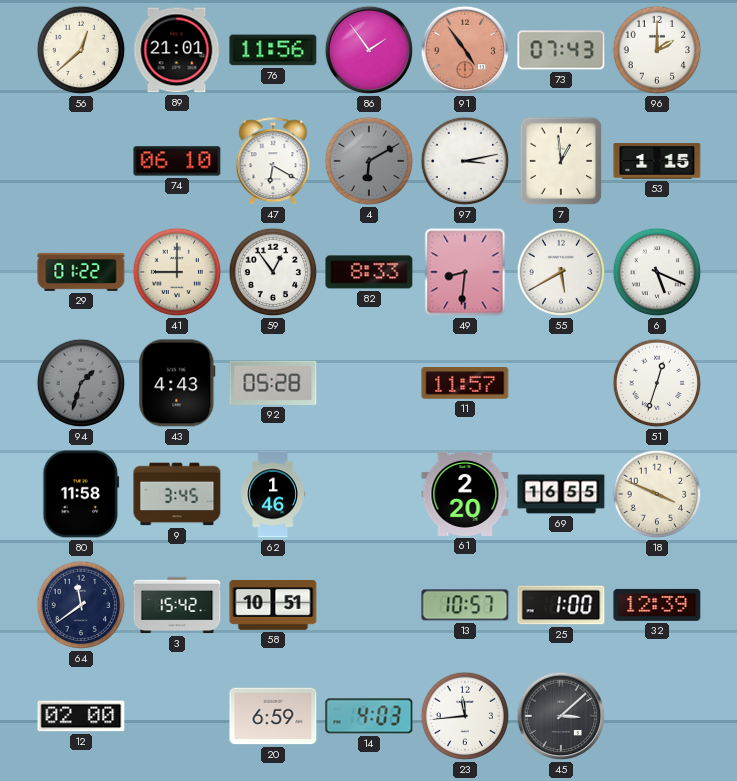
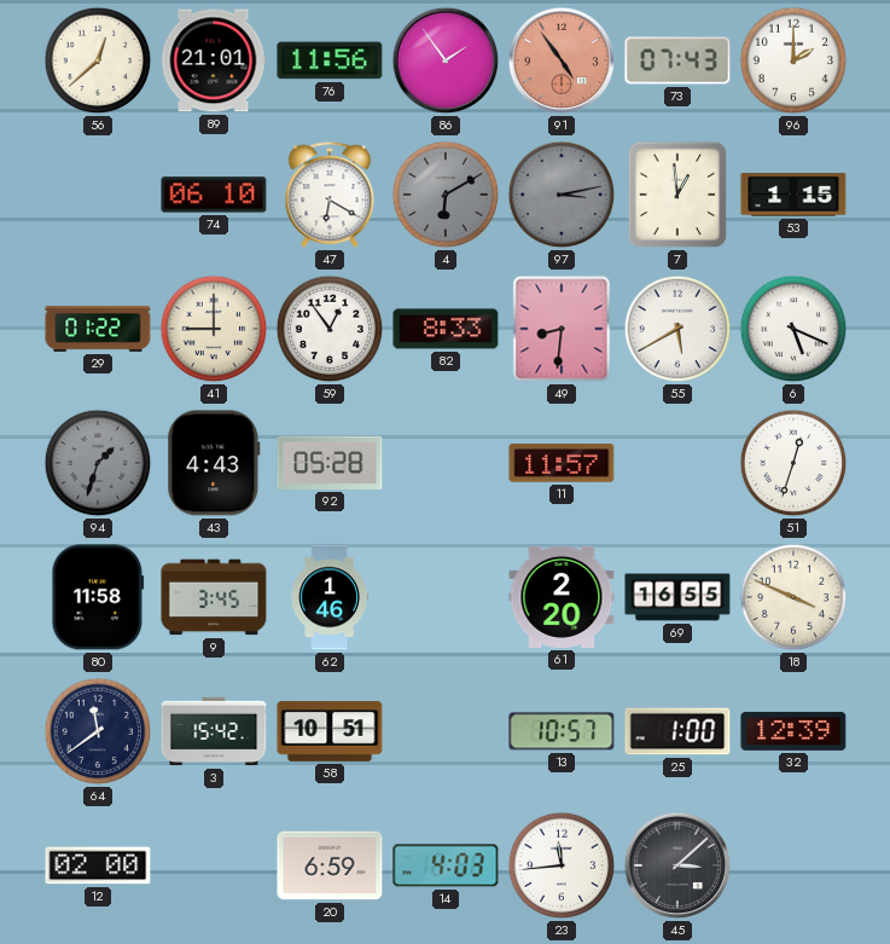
97 dial: white -> grey (562, 195)
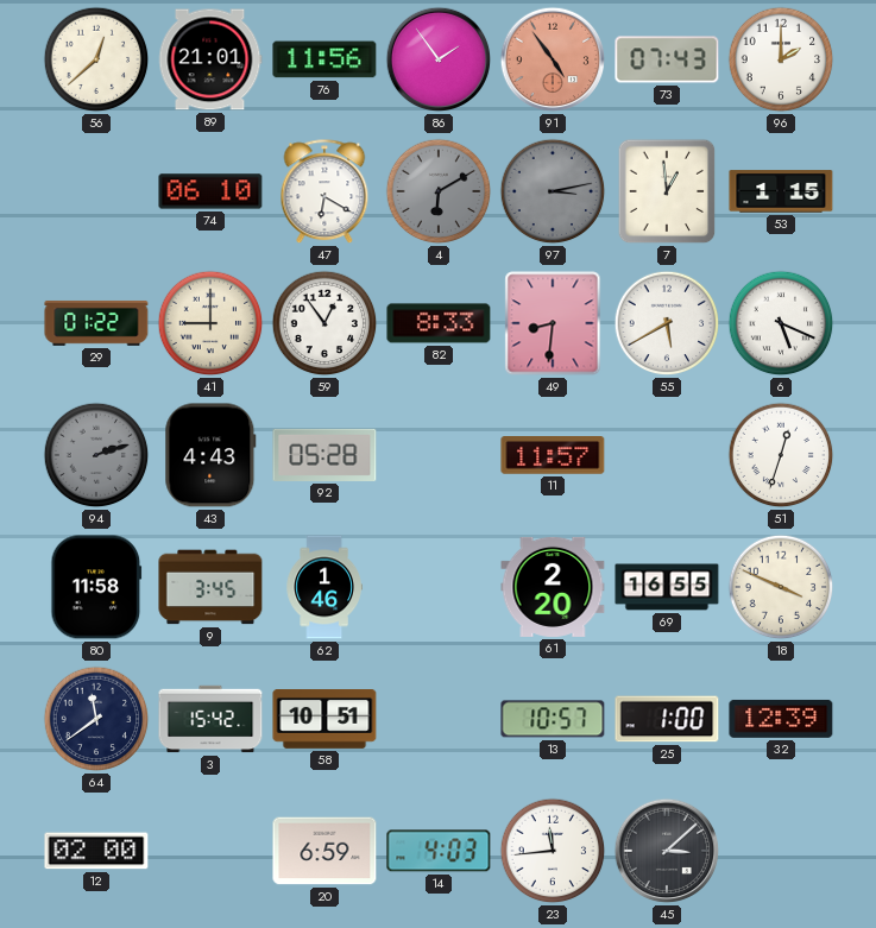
94: 1:33 -> 2:12 (96, 455)
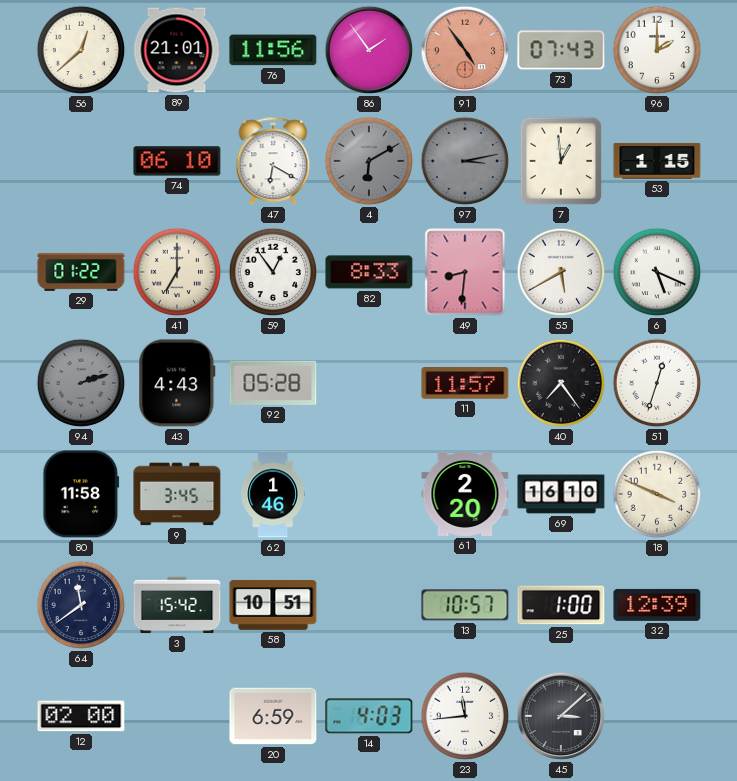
41: 9:00 -> 7:00 (177, 272)
40: none -> 7:24 (561, 383)
69: 16:55 -> 16:10 (561, 494)
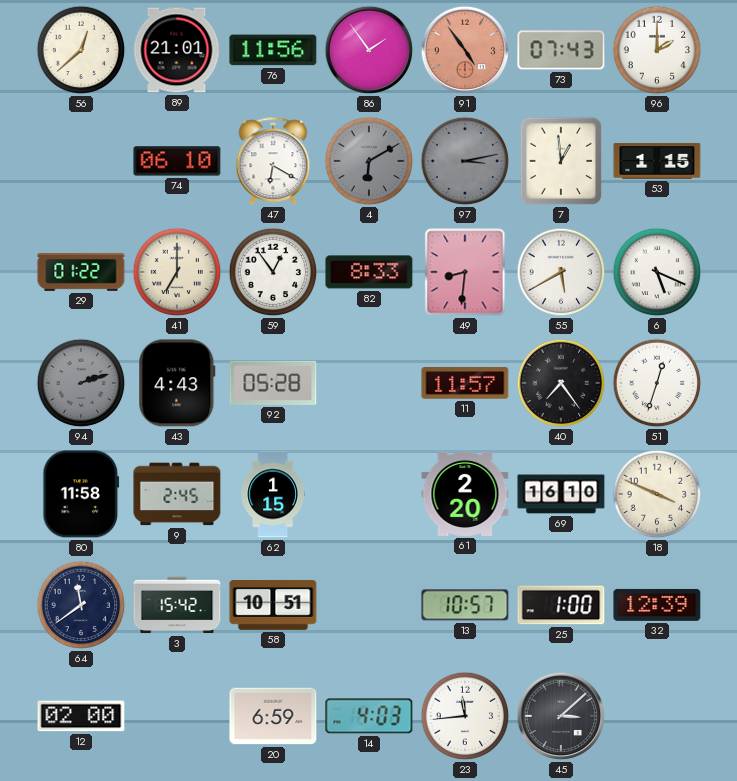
9: 3:45 -> 2:45 (177, 494)
62: 1:46 -> 1:15 (273, 494)
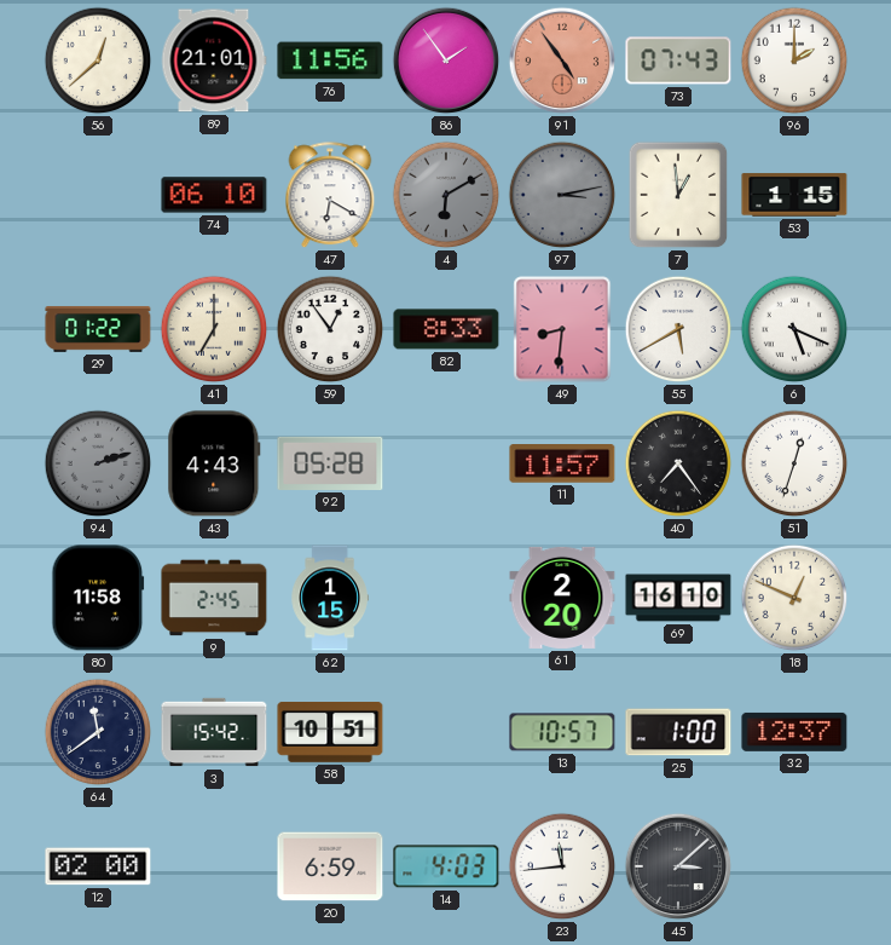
18: 3:49 -> 12:49 (794, 598)
32: 12:39 -> 12:37 (794, 732)
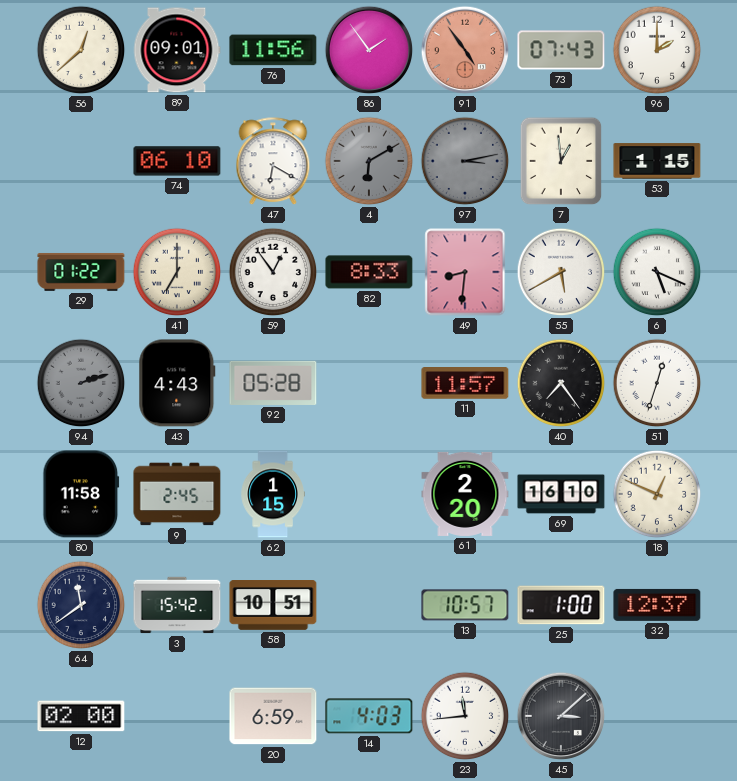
89: 21:01 -> 09:01 (177, 50)
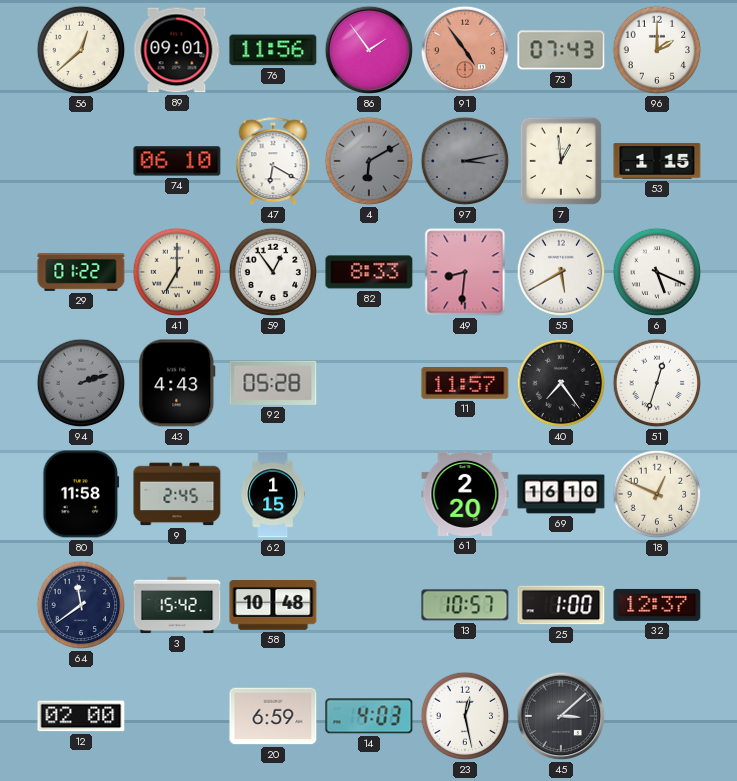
58: 10:51 -> 10:48 (273, 606)
23: 11:44 -> 12:28 (465, 716)
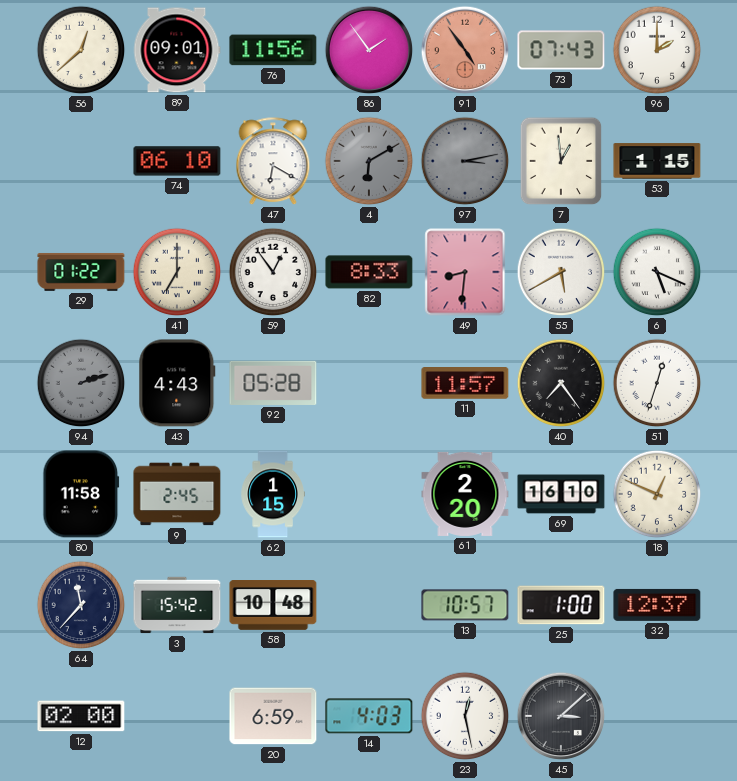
64: 11:39 -> 11:37 (81, 605)
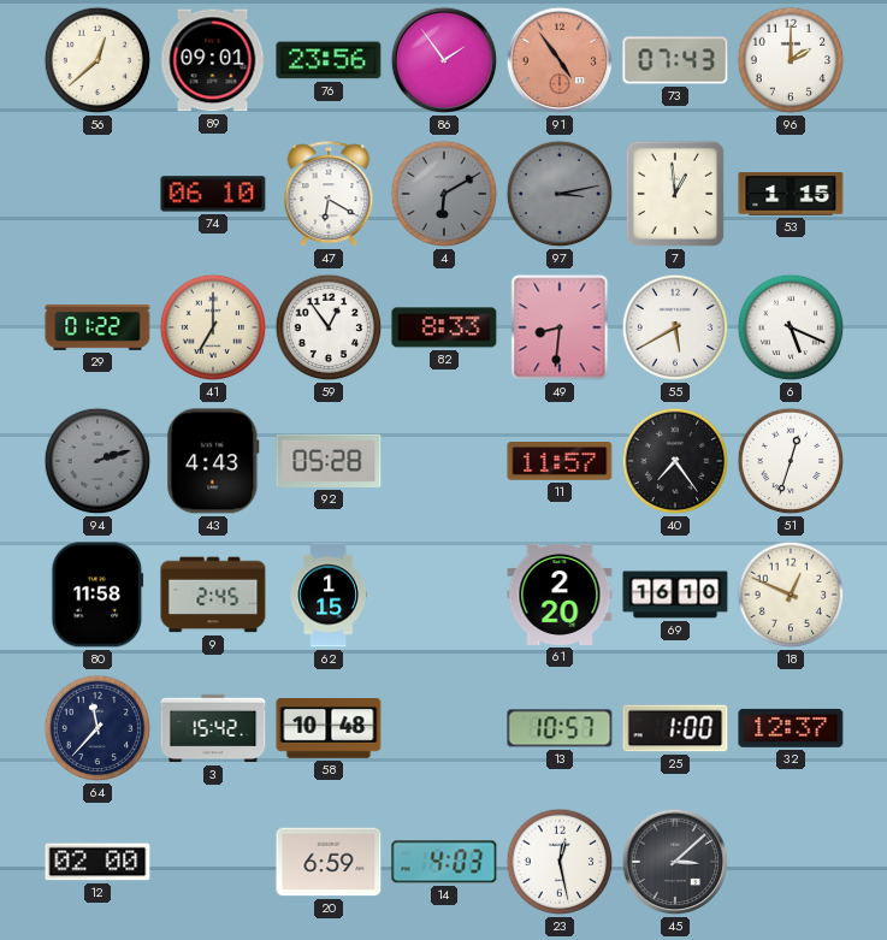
76: 11:56 -> 23:56 (329, 60)
